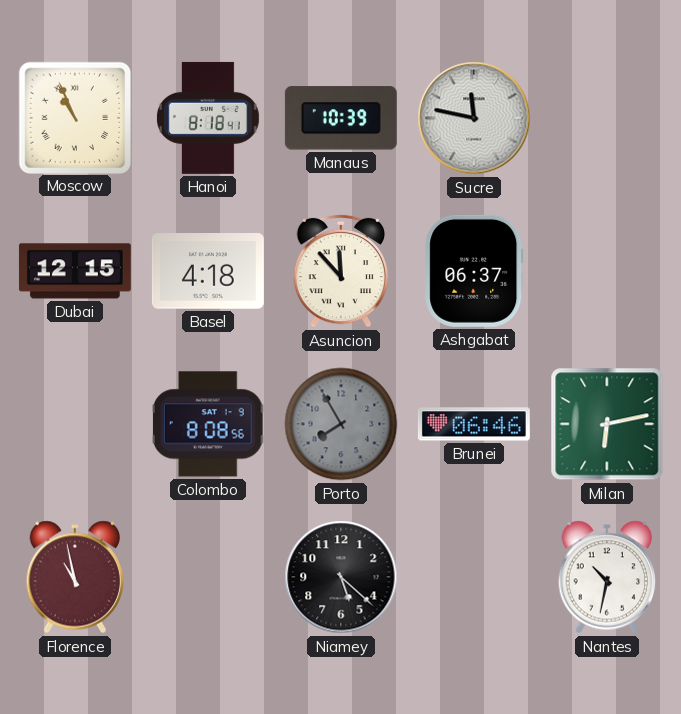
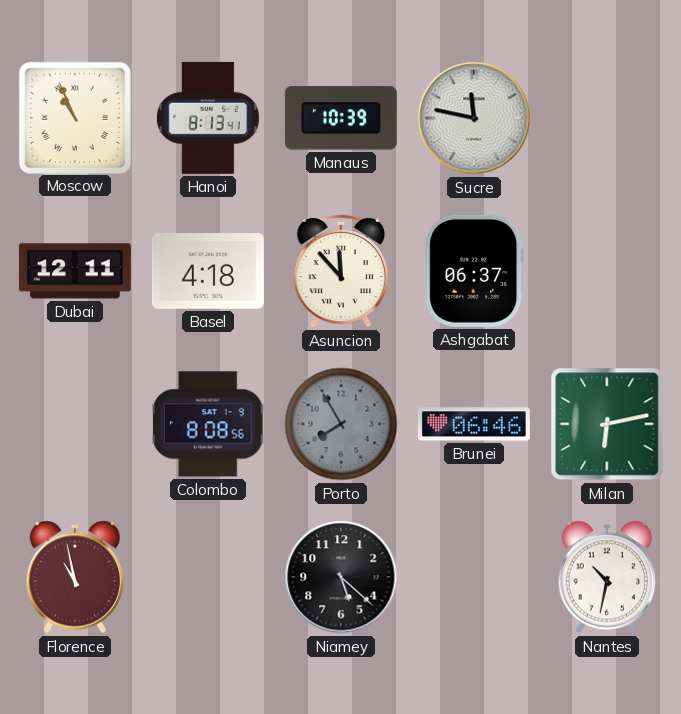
Hanoi: 8:18 -> 8:13 (208, 118)
Dubai: 12:15 -> 12:11 (75, 271)
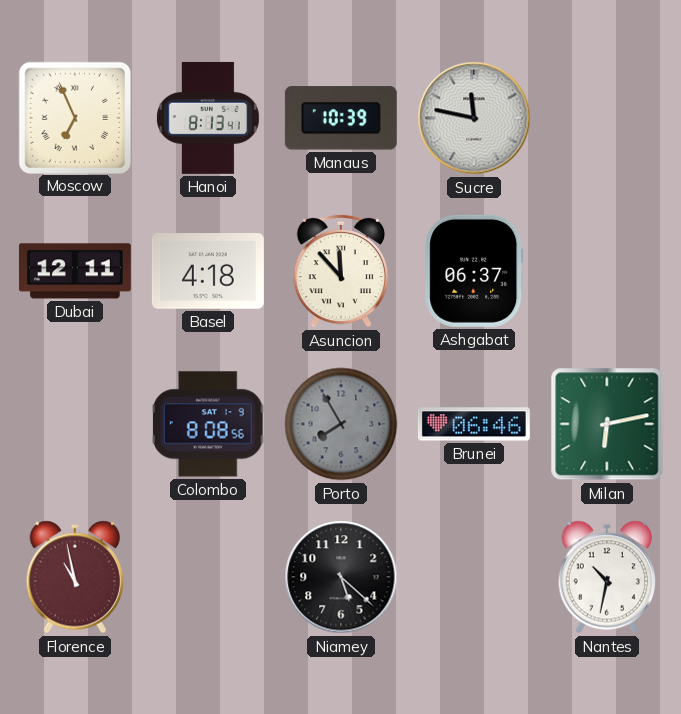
Moscow: 10:56 -> 6:56 (74, 117)
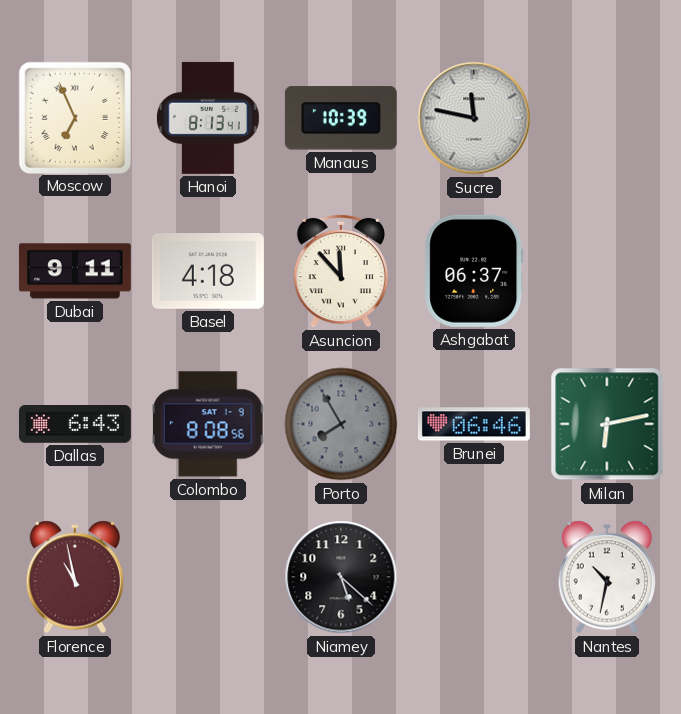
Dubai: 12:11 -> 9:11 (75, 271)
Dallas: none -> 6:43 (75, 425)
